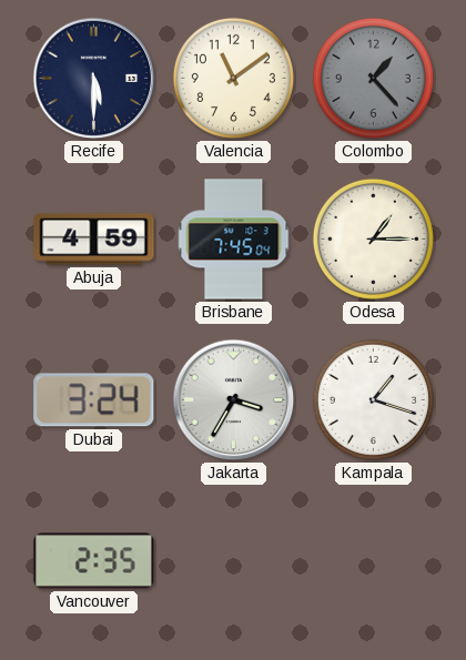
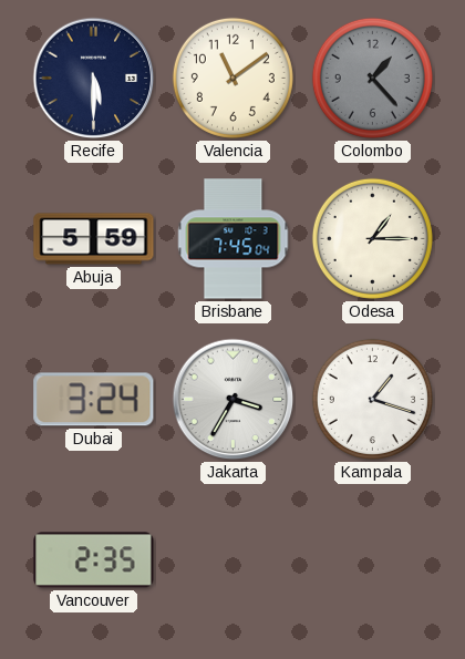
Abuja: 4:59 -> 5:59 (94, 239)
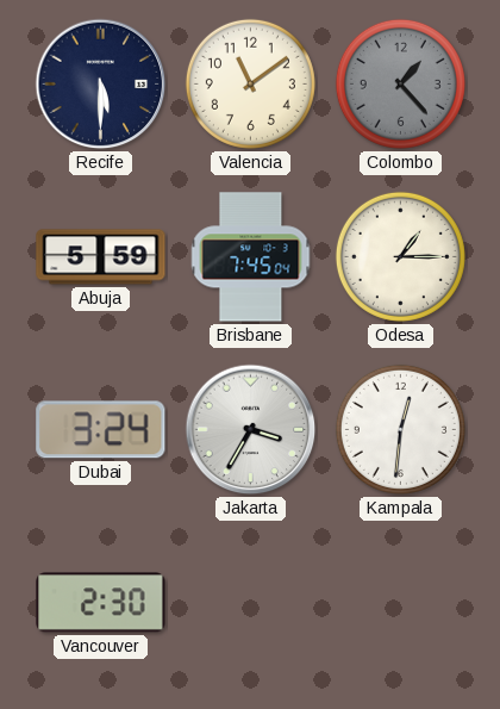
Kampala: 1:18 -> 12:31 (400, 429)
Vancouver: 2:35 -> 2:30 (101, 603)
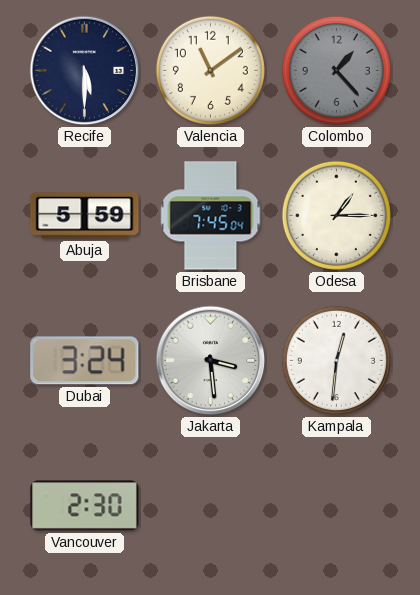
Jakarta: 3:35 -> 3:29 (211, 361)
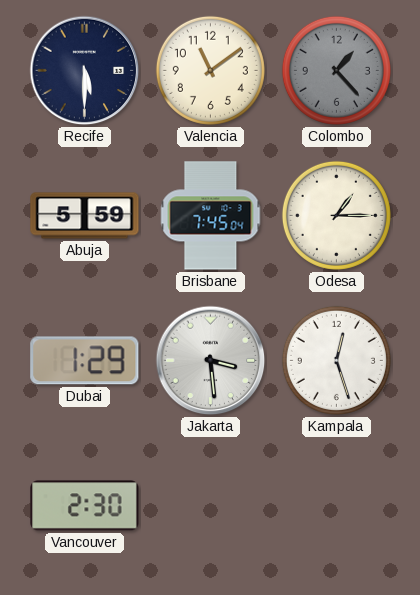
Dubai: 3:24 -> 1:29 (85, 361)
Kampala: 12:31 -> 12:27 (336, 360)
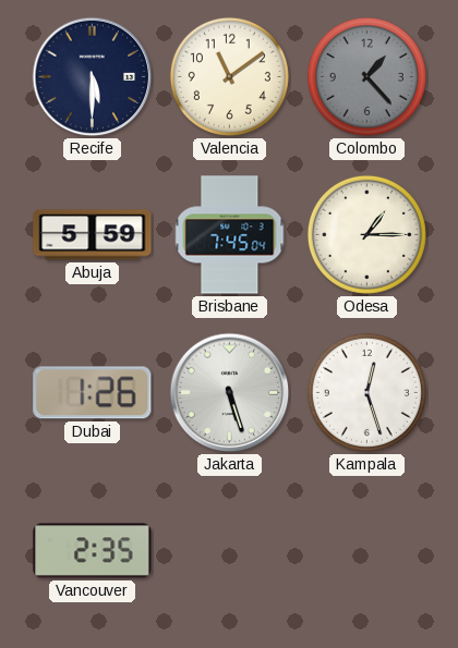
Dubai: 1:29 -> 1:26 (93, 393)
Jakarta: 3:29 -> 5:27 (230, 393)
Vancouver: 2:30 -> 2:35 (93, 551)
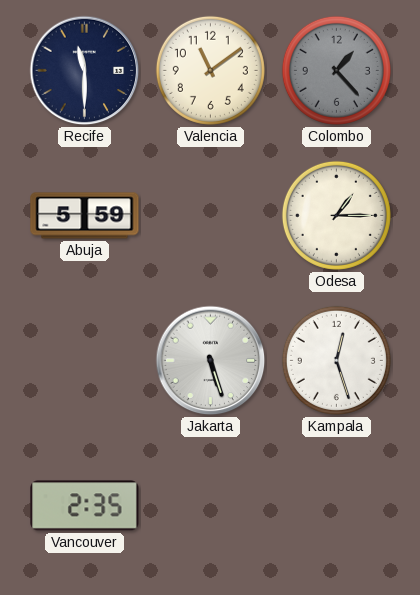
Recife: 5:30 -> 11:30 (85, 71)
Brisbane: 7:45 -> none (230, 235)
Dubai: 1:26 -> none (93, 393)
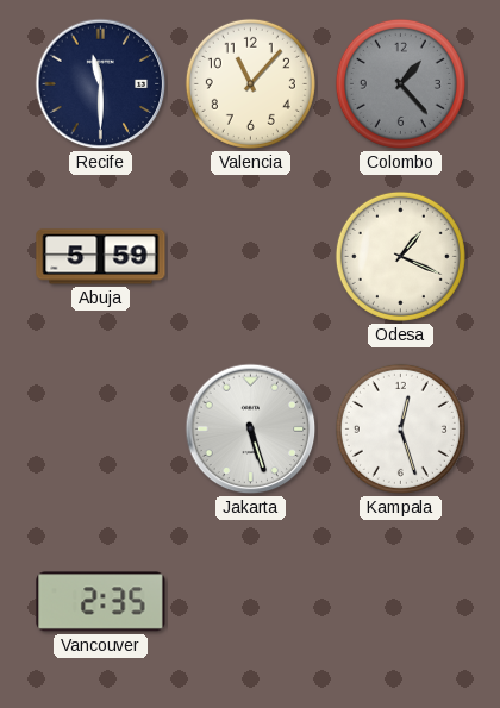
Valencia: 11:09 -> 11:07 (250, 83)
Odesa: 1:15 -> 1:19 (400, 256)
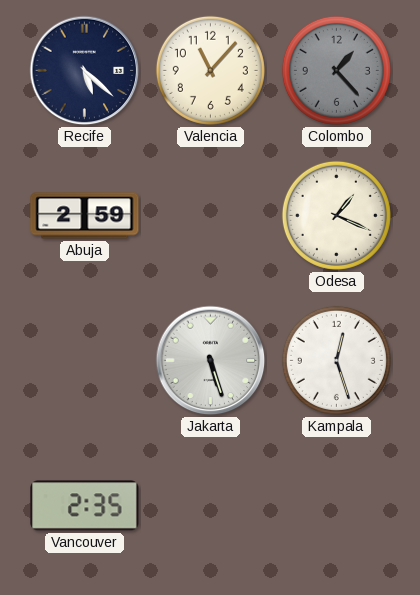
Recife: 11:30 -> 5:22 (85, 71)
Abuja: 5:59 -> 2:59 (85, 216)
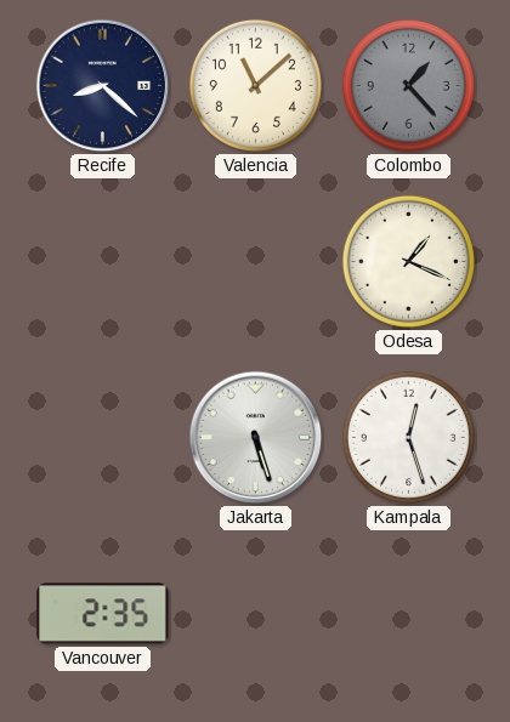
Recife: 5:22 -> 8:22 (103, 86)
Valencia: 11:07 -> 11:08 (255, 85)
Abuja: 2:59 -> none (85, 216)
